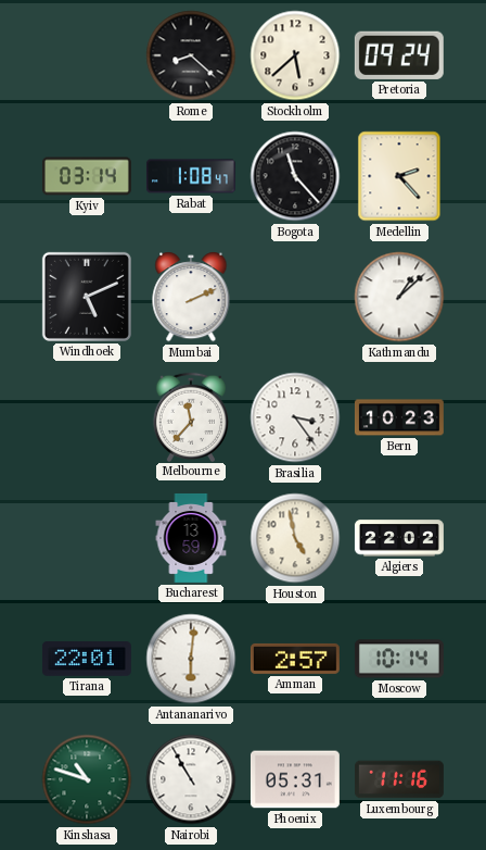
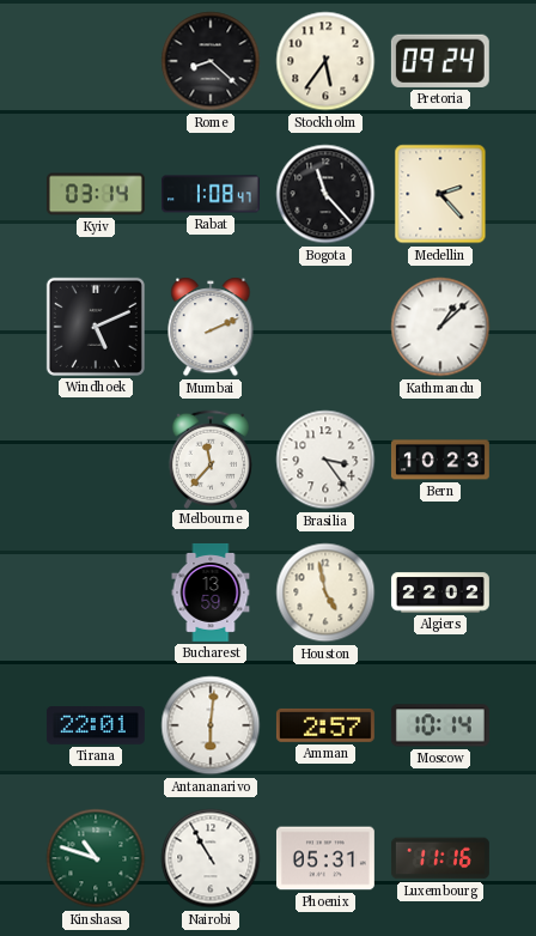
Stockholm: 5:38 -> 5:36 (325, 61)
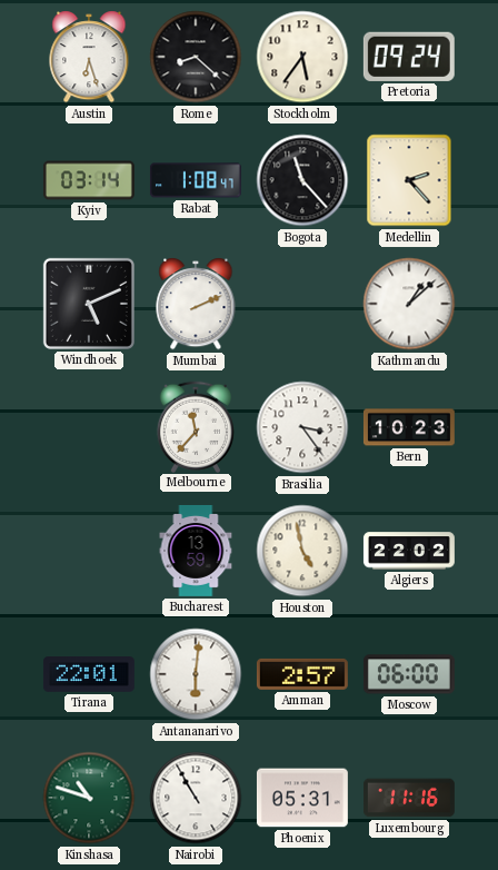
Austin: none -> 6:27 (89, 57)
Moscow: 10:14 -> 06:00 (409, 674)
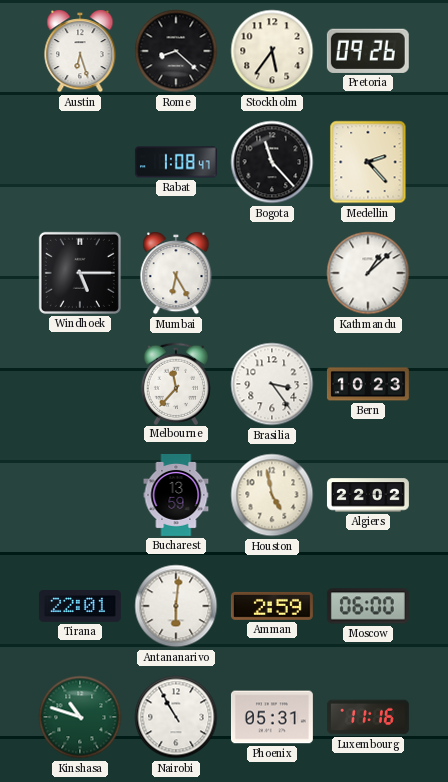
Pretoria: 09:24 -> 09:26 (368, 51)
Kyiv: 03:14 -> none (89, 180)
Windhoek: 5:11 -> 5:15 (80, 273)
Mumbai: 2:11 -> 6:25 (176, 273)
Amman: 2:57 -> 2:59 (272, 606)
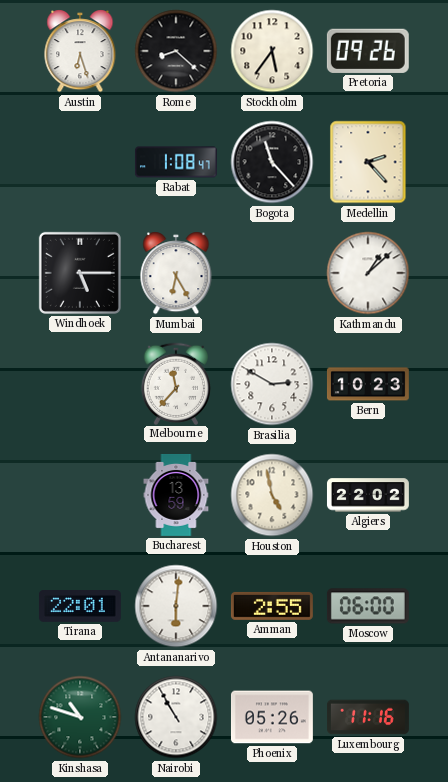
Brasilia: 3:24 -> 2:50 (272, 384)
Amman: 2:59 -> 2:55 (272, 606)
Phoenix: 05:31 -> 05:26 (272, 717)
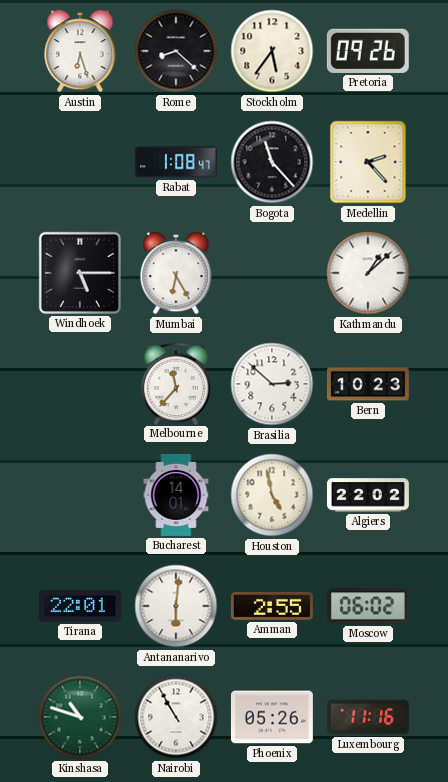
Brasilia: 2:50 -> 2:52 (272, 384)
Bucharest: 13:59 -> 14:01 (176, 495)
Moscow: 06:00 -> 06:02 (368, 606)
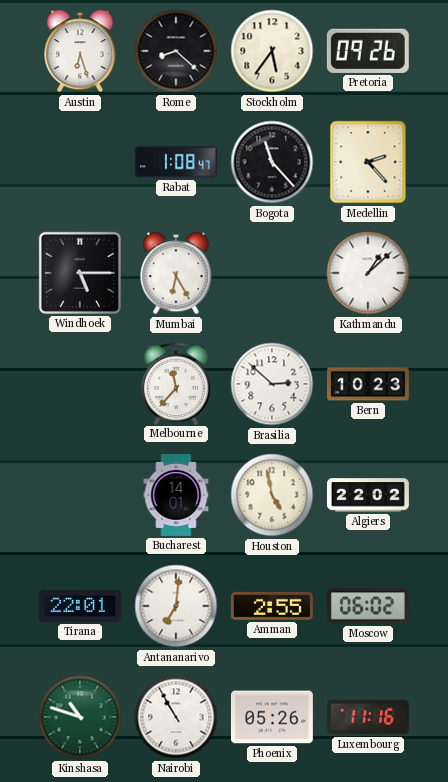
Antananarivo: 6:01 -> 7:01 (176, 606)
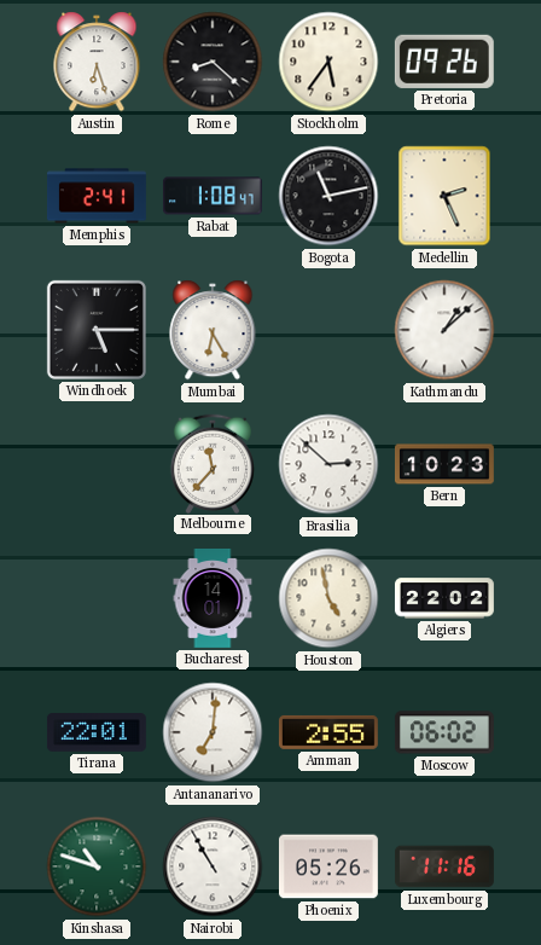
Memphis: none -> 2:41 (97, 196)
Bogota: 11:23 -> 11:13 (328, 196)
Medellin: 2:23 -> 2:26 (444, 196)
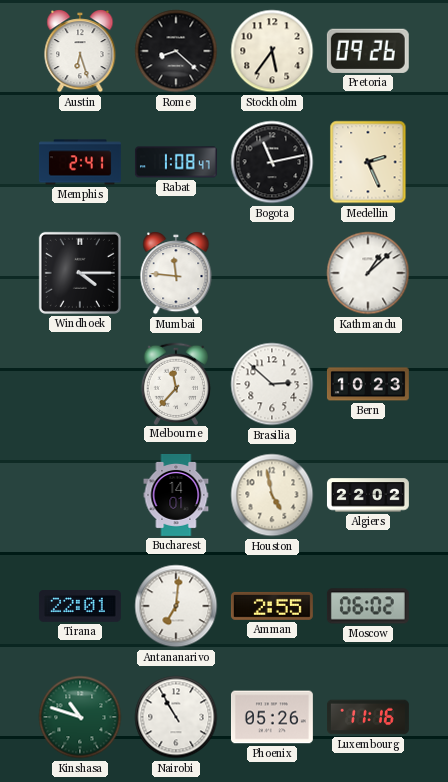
Windhoek: 5:15 -> 4:15 (80, 273)
Mumbai: 6:25 -> 11:46 (176, 273)
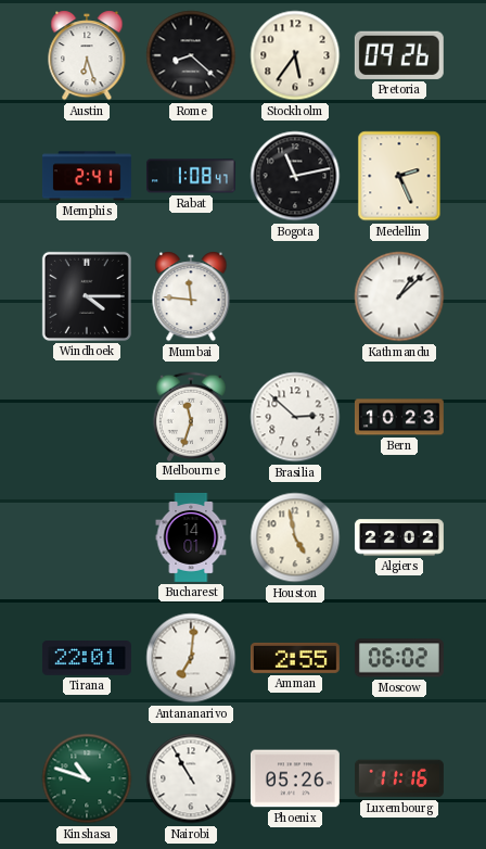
Melbourne: 11:37 -> 11:33 (190, 416)
